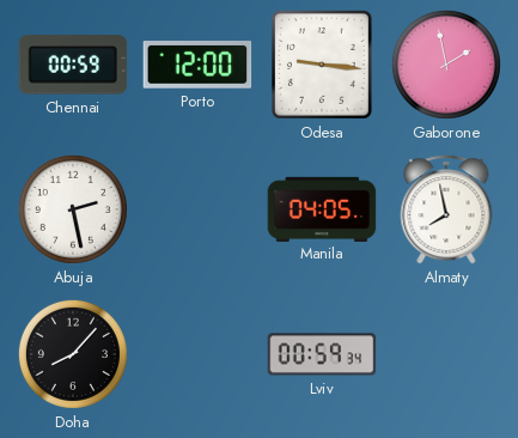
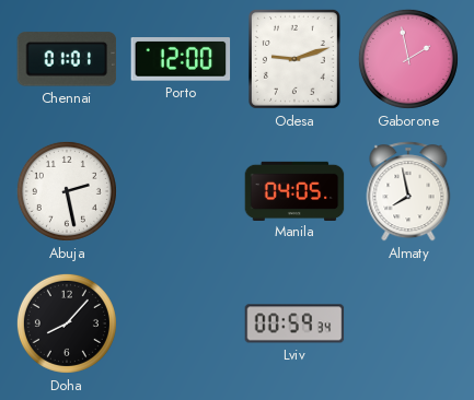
Chennai: 00:59 -> 01:01 (67, 59)
Odesa: 9:16 -> 9:12 (294, 59)
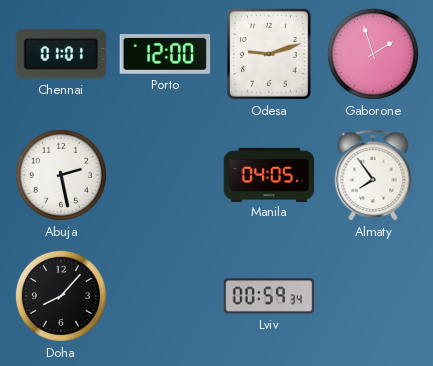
Gaborone: 1:58 -> 1:57 (373, 54)
Almaty: 7:58 -> 7:54 (373, 175)
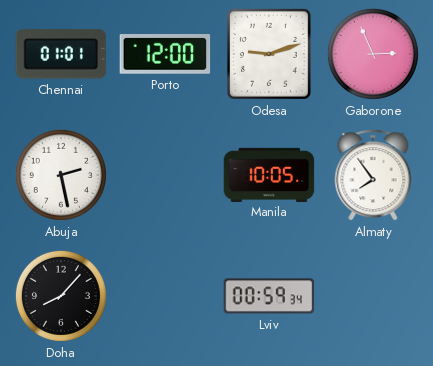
Gaborone: 1:57 -> 2:56 (373, 54)
Manila: 04:05 -> 10:05 (269, 174)
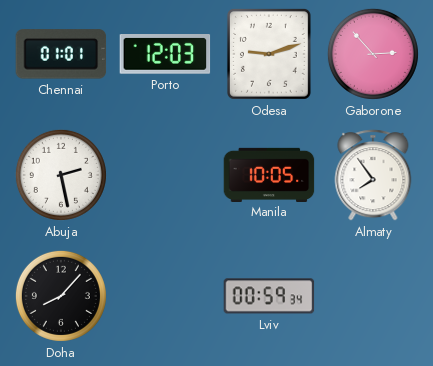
Porto: 12:00 -> 12:03 (165, 54)
Gaborone: 2:56 -> 2:53 (373, 54)
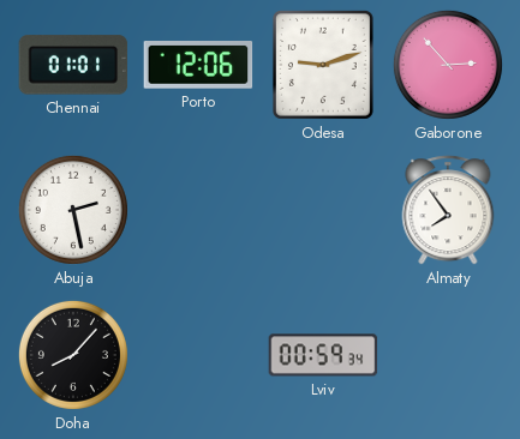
Porto: 12:03 -> 12:06 (198, 65)
Manila: 10:05 -> none (269, 174)
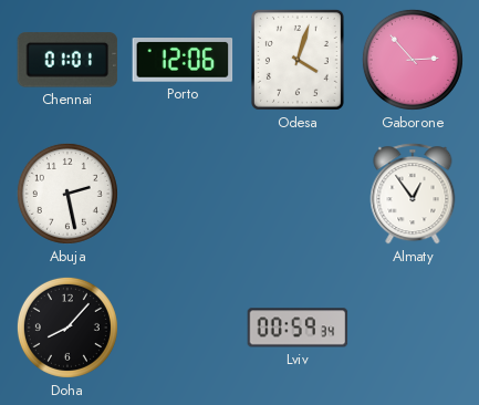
Odesa: 9:12 -> 4:03 (298, 60)
Almaty: 7:54 -> 12:54 (413, 194)
